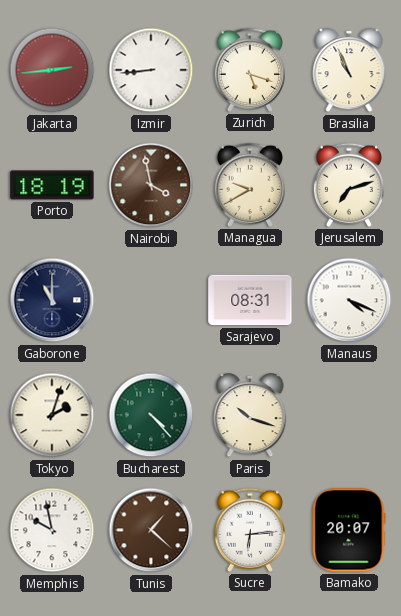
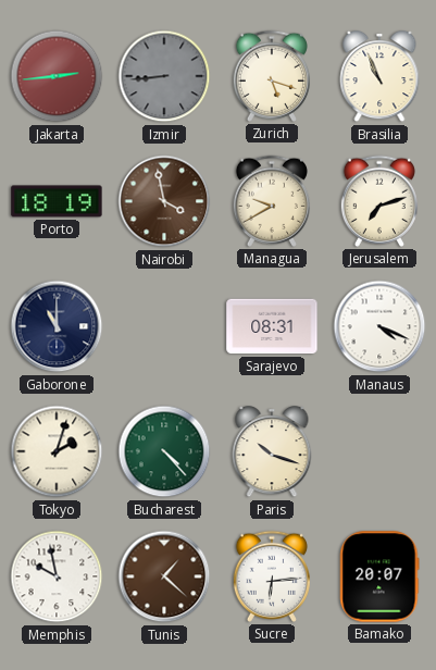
Izmir dial: white -> grey (164, 76)
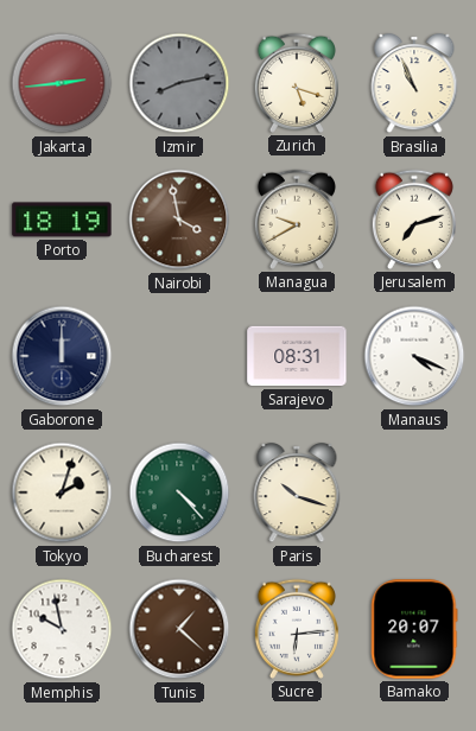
Izmir: 8:44 -> 8:13 (179, 83)
Gaborone: 11:00 -> 12:00 (62, 356)
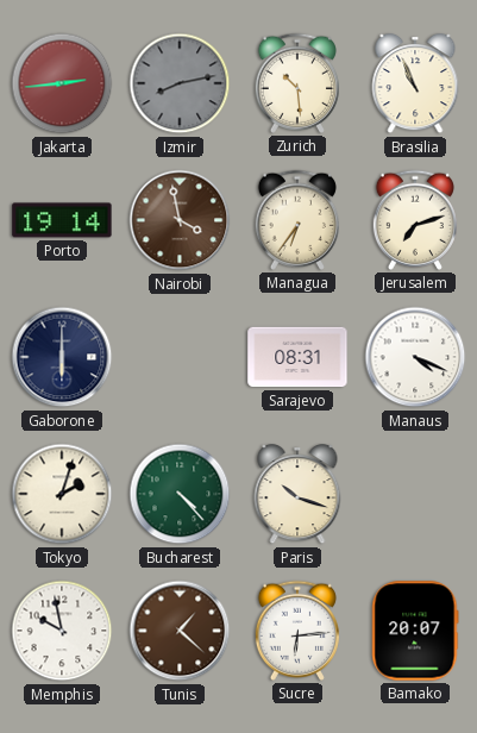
Zurich: 5:18 -> 10:29 (296, 83)
Porto: 18:19 -> 19:14 (62, 220)
Managua: 9:40 -> 6:36 (296, 220)
Gaborone: 12:00 -> 6:00 (62, 357)
